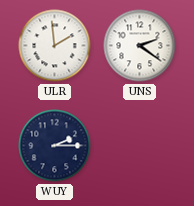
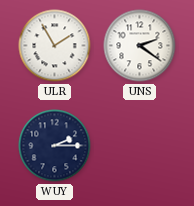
ULR: 1:59 -> 1:55 (55, 46)
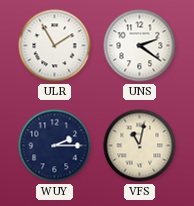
VFS: none -> 11:02 (140, 146)
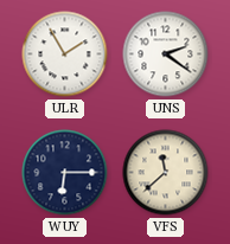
WUY: 2:15 -> 6:15 (65, 173)
VFS: 11:02 -> 11:38 (166, 173)
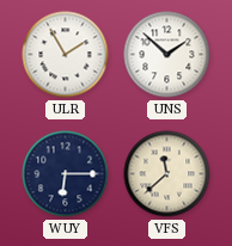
UNS: 2:21 -> 1:52 (167, 55)
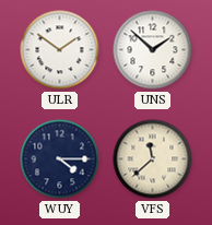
ULR: 1:55 -> 1:51 (60, 50)
WUY: 6:15 -> 4:15 (60, 159)
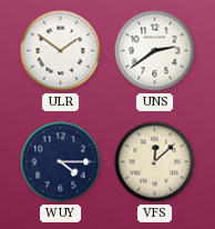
UNS: 1:52 -> 2:39 (155, 51)
VFS: 11:38 -> 12:08 (155, 162)
